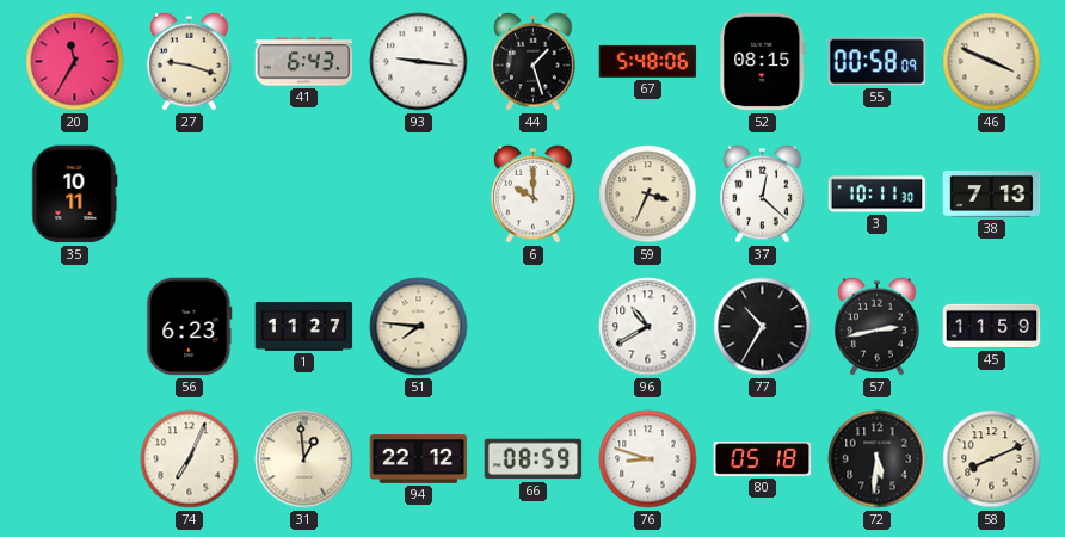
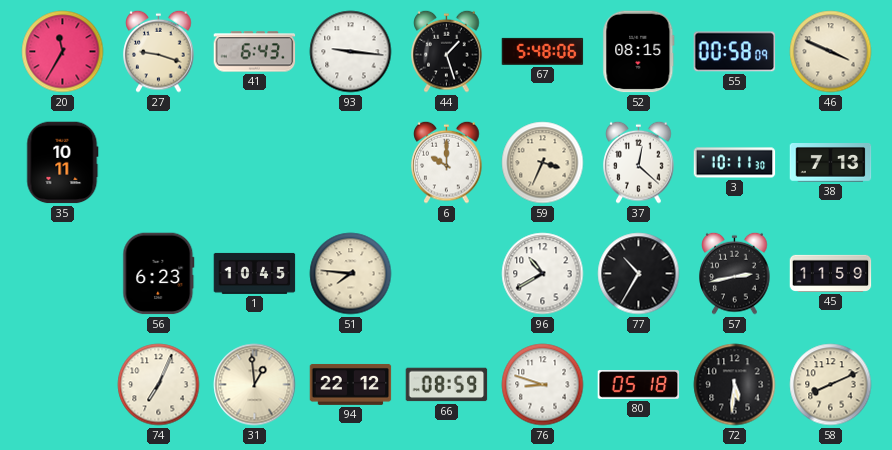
1: 11:27 -> 10:45 (255, 273)
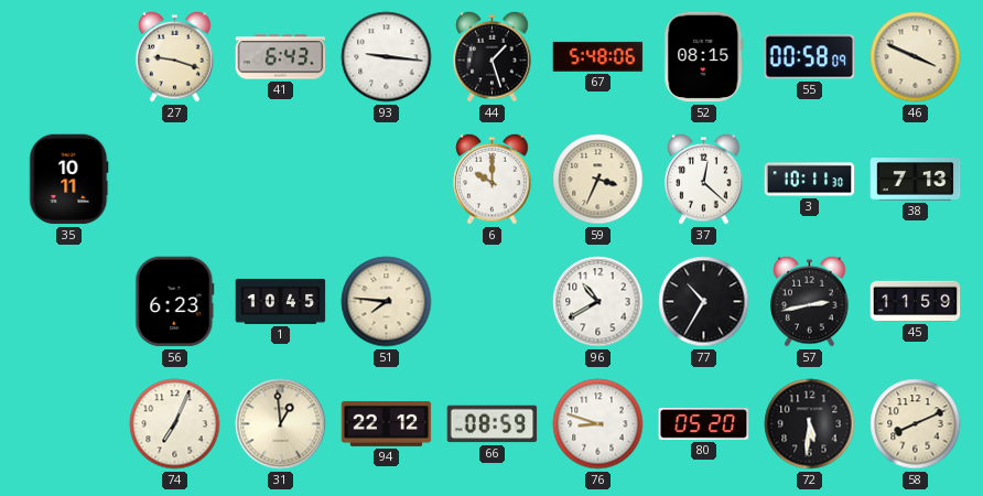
20: 11:35 -> none (63, 52)
80: 05:18 -> 05:20 (704, 424)
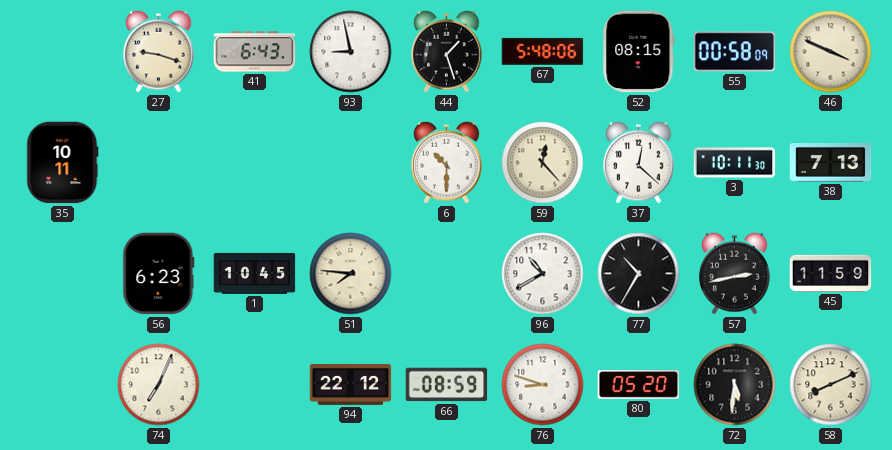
93: 9:16 -> 8:58 (351, 52)
6: 10:00 -> 10:30 (447, 162)
59: 3:34 -> 12:23 (543, 163)
31: 12:59 -> none (281, 424)
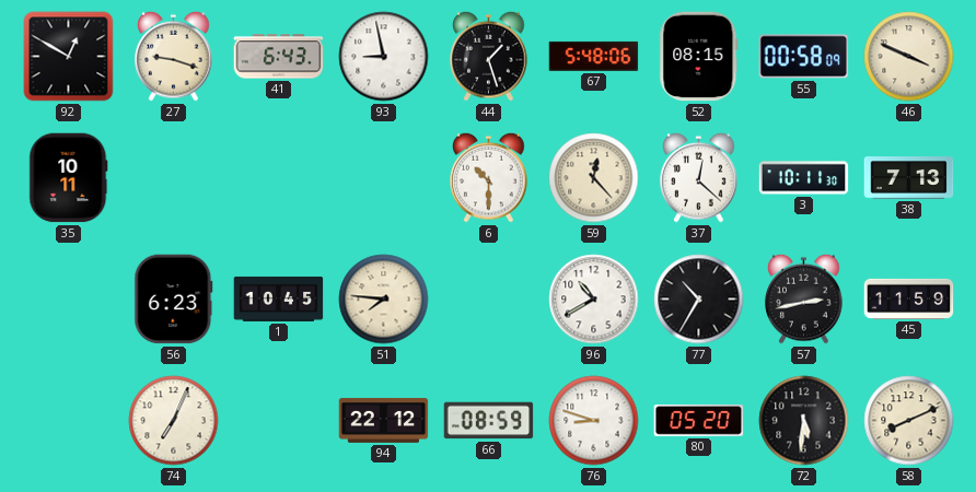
92: none -> 12:50 (69, 57)
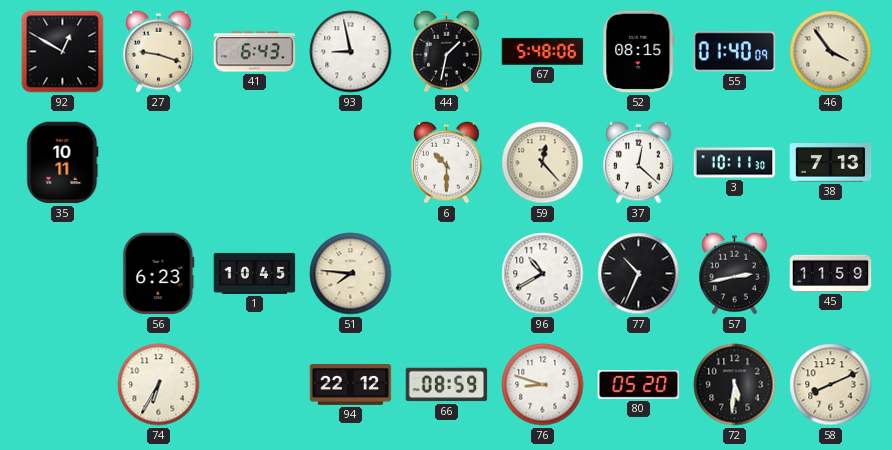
44: 1:27 -> 1:32 (447, 51)
55: 00:58 -> 01:40 (735, 52)
46: 3:49 -> 3:54 (831, 52)
77: 10:35 -> 10:34 (639, 274)
74: 7:04 -> 6:35 (159, 385)
